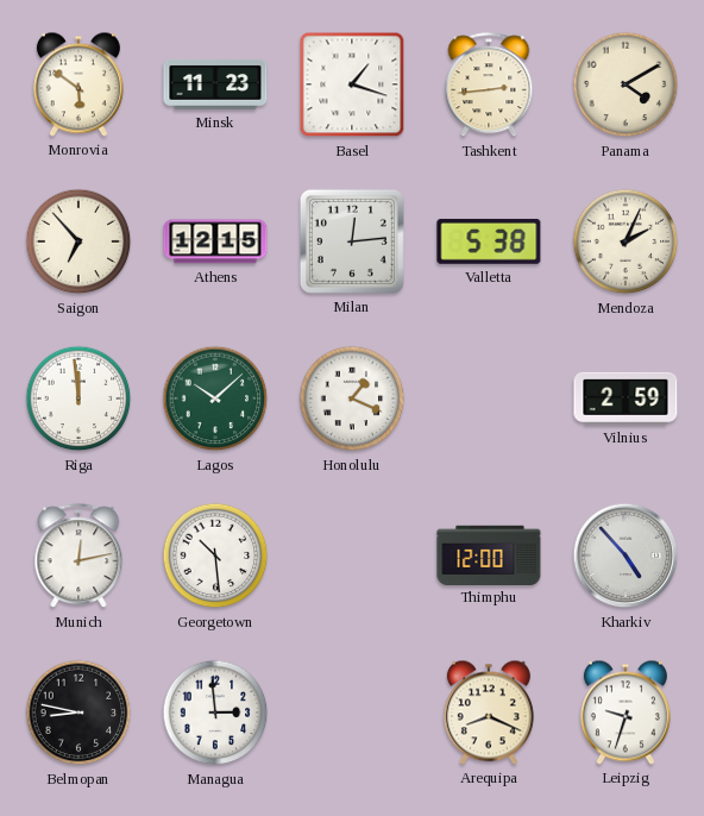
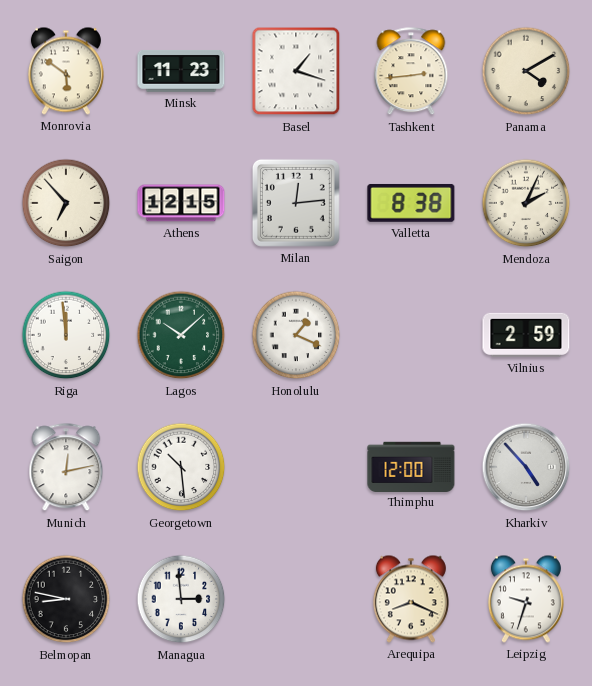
Valletta: 5:38 -> 8:38 (411, 203)
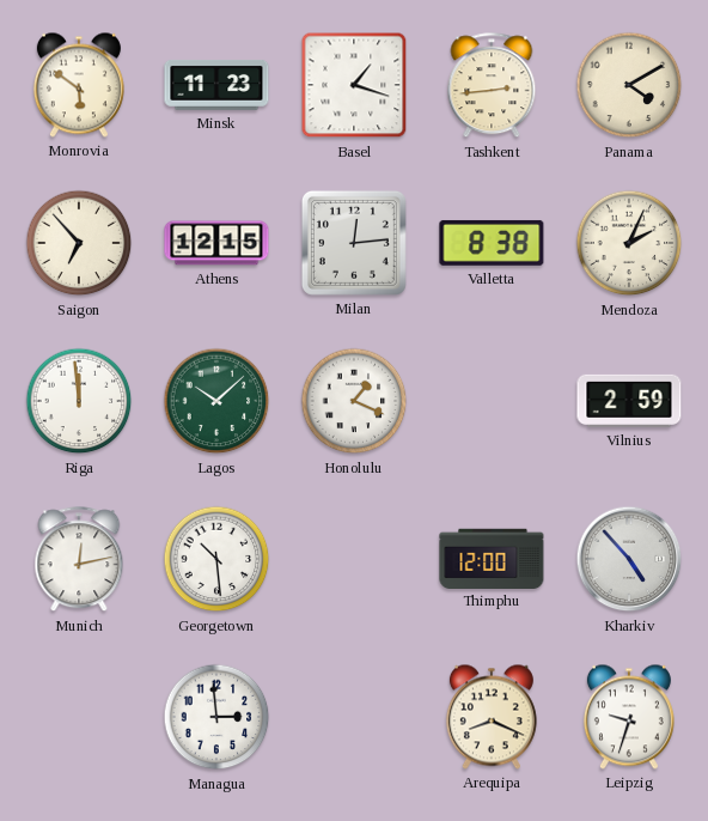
Belmopan: 8:47 -> none (66, 599)
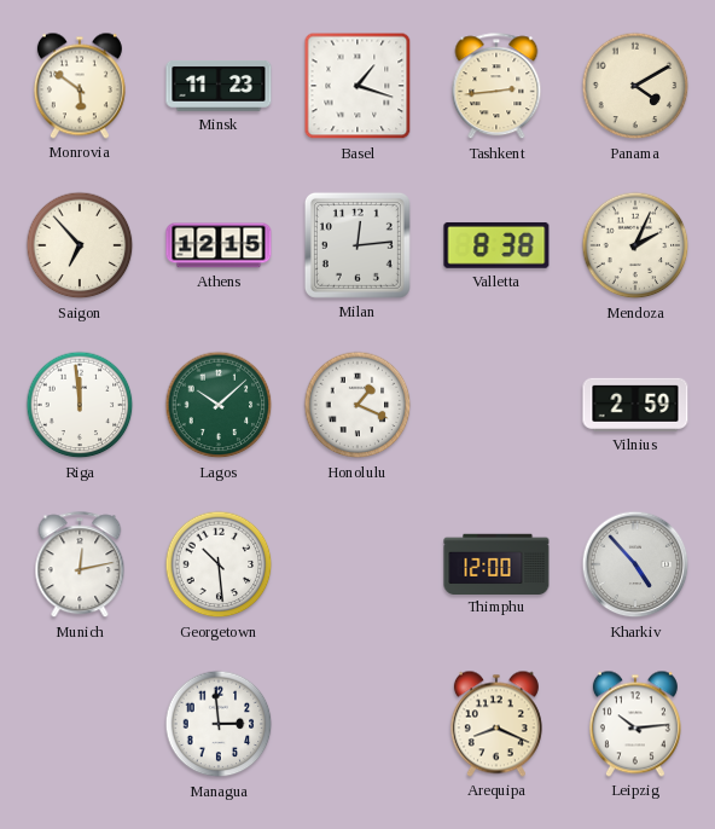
Leipzig: 9:33 -> 10:14 (635, 724)
